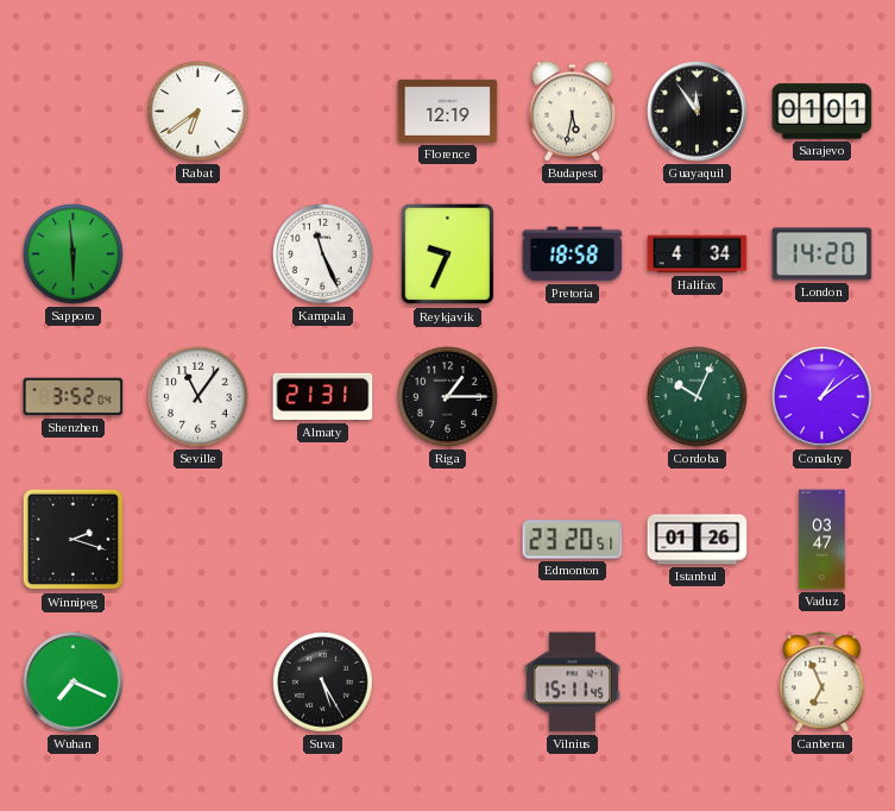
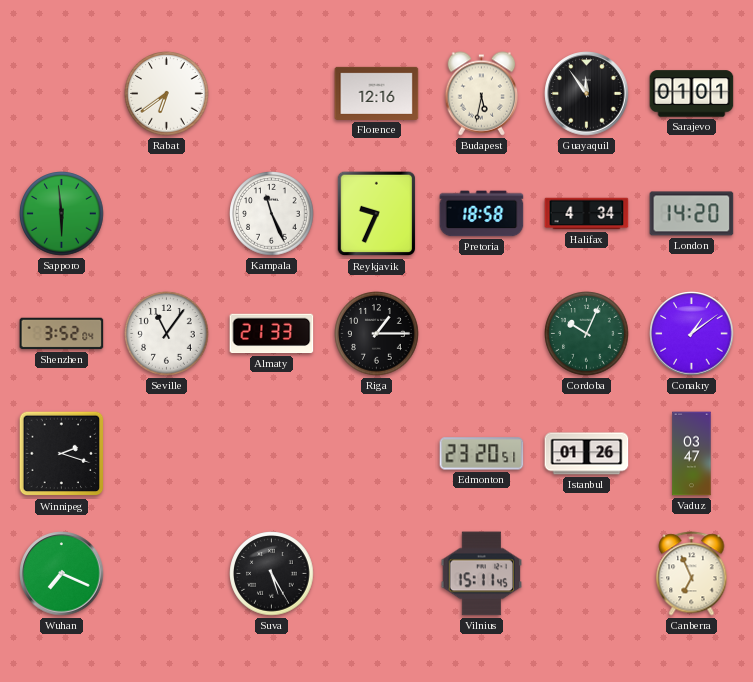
Florence: 12:19 -> 12:16 (377, 93)
Almaty: 21:31 -> 21:33 (272, 334)
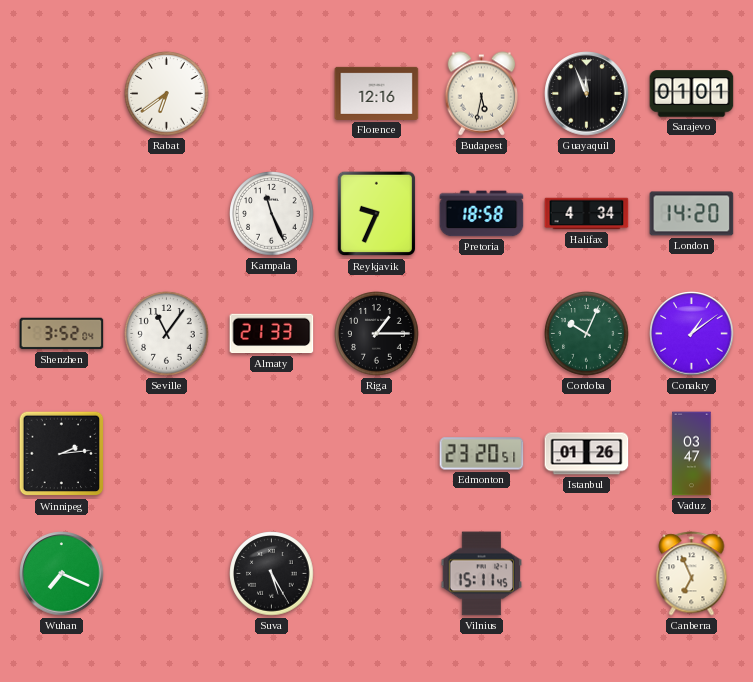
Guayaquil: 11:54 -> 11:56 (587, 94)
Sapporo: 5:59 -> none (62, 214)
Winnipeg: 2:18 -> 2:14 (62, 454)
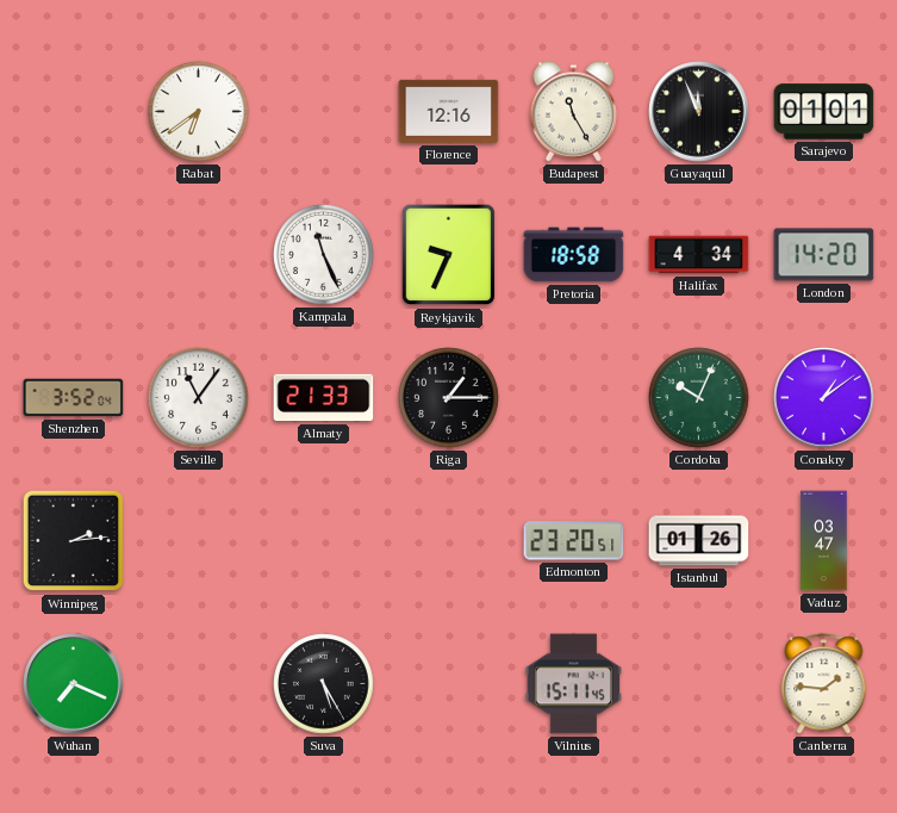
Budapest: 5:32 -> 11:25 (574, 112)
Canberra: 6:56 -> 1:46 (824, 684)
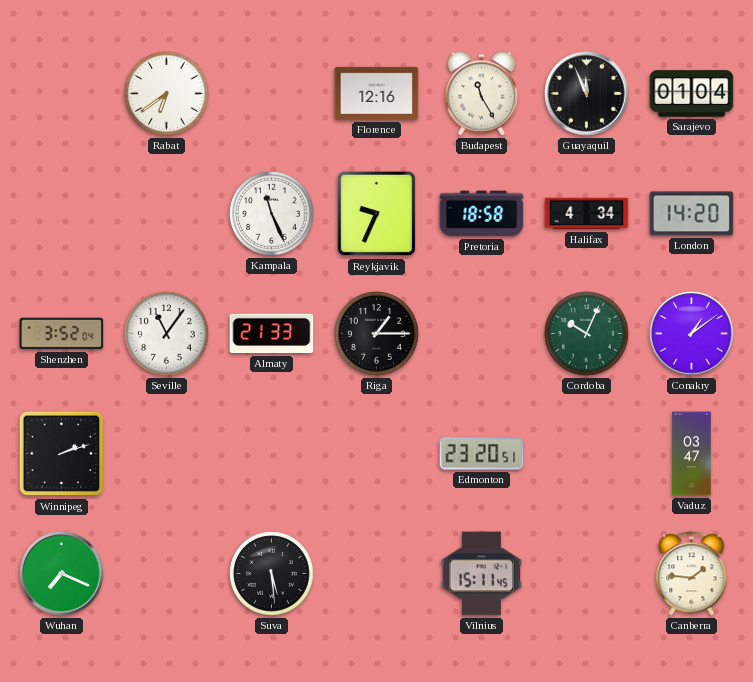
Sarajevo: 01:01 -> 01:04 (692, 94)
Winnipeg: 2:14 -> 2:12 (62, 454)
Istanbul: 01:26 -> none (699, 541)
Suva: 5:25 -> 5:29 (272, 574)
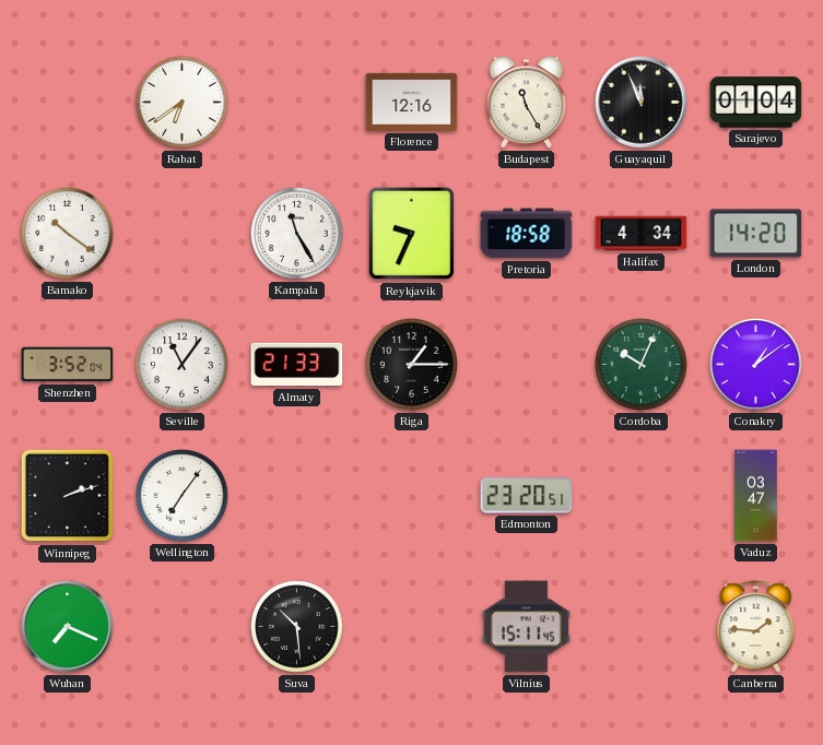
Bamako: none -> 10:21 (68, 234)
Kampala: 11:26 -> 11:25 (297, 234)
Wellington: none -> 7:06 (183, 496)
Suva: 5:29 -> 10:29 (297, 627)
